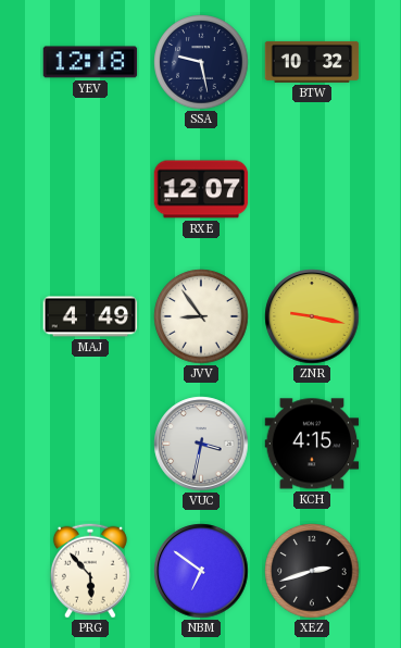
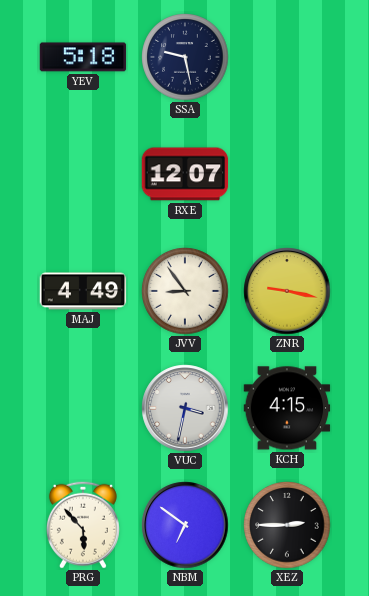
YEV: 12:18 -> 5:18 (83, 57)
BTW: 10:32 -> none (312, 62)
XEZ: 2:42 -> 2:45 (287, 525)
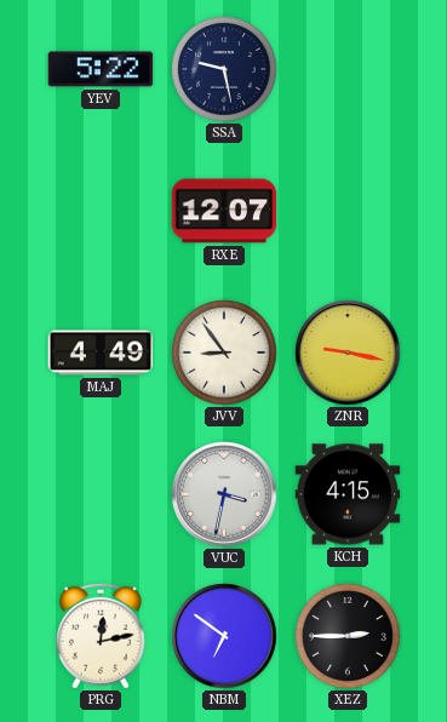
YEV: 5:18 -> 5:22 (101, 69)
PRG: 5:53 -> 12:13 (101, 636)
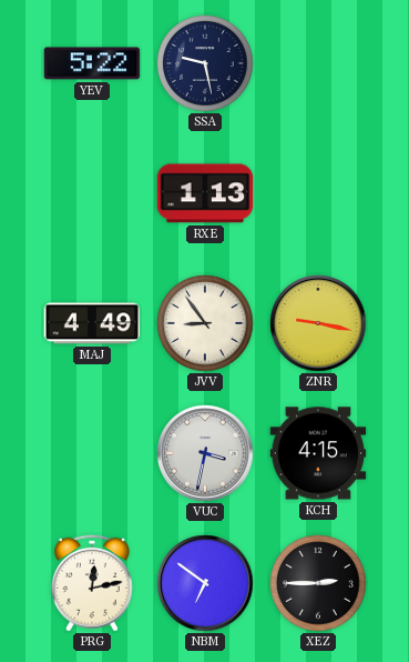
RXE: 12:07 -> 1:13 (205, 193)
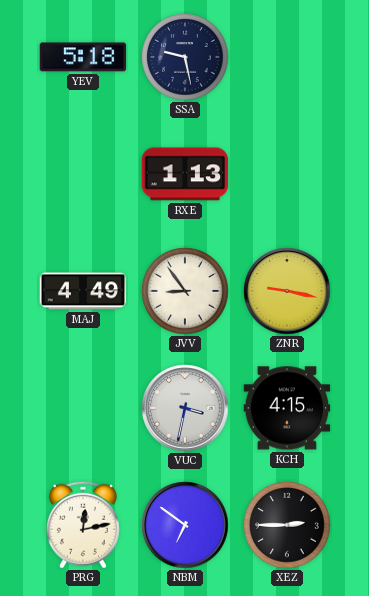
YEV: 5:22 -> 5:18 (83, 57)
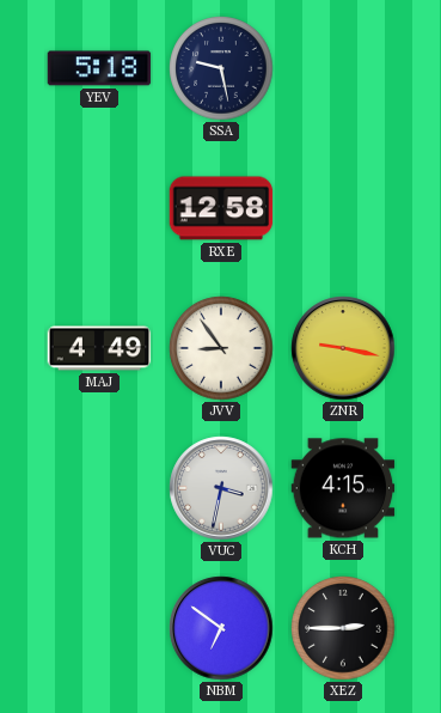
RXE: 1:13 -> 12:58 (221, 208)
PRG: 12:13 -> none (83, 525)
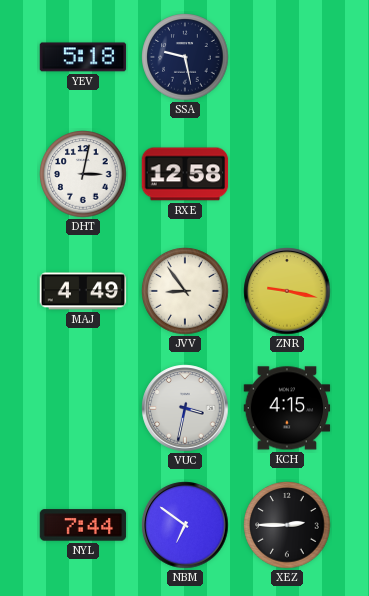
DHT: none -> 3:02 (83, 174)
NYL: none -> 7:44 (83, 525)
